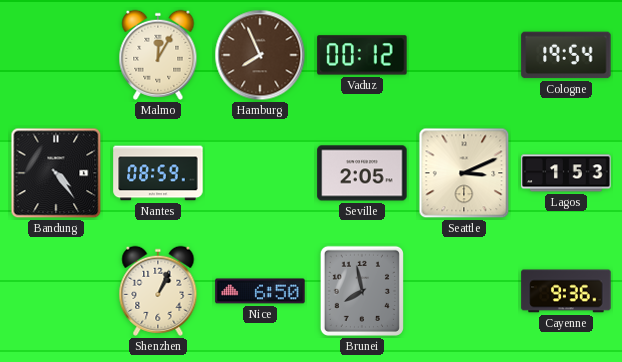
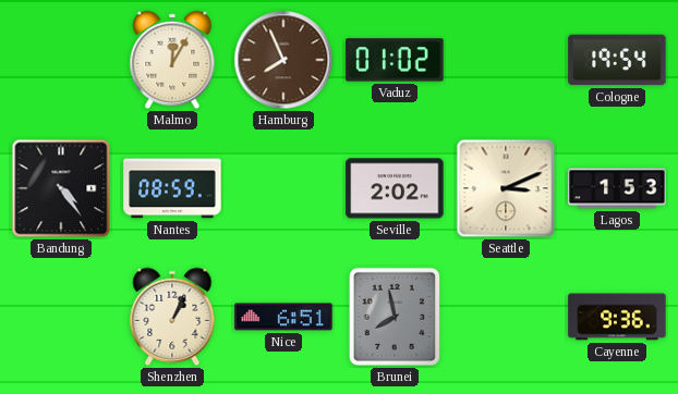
Vaduz: 00:12 -> 01:02 (395, 60)
Seville: 2:05 -> 2:02 (395, 188)
Nice: 6:50 -> 6:51 (283, 317)
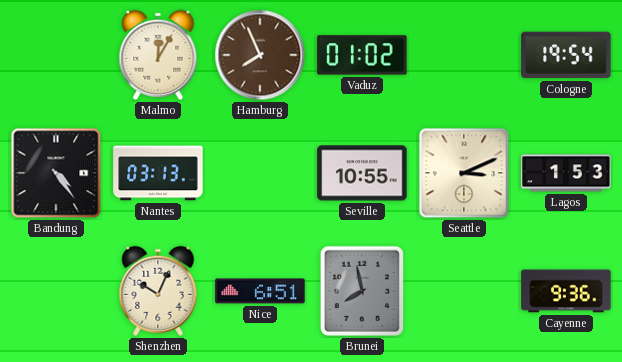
Nantes: 08:59 -> 03:13 (158, 173)
Seville: 2:02 -> 10:55 (362, 173)
Shenzhen: 1:04 -> 10:04 (158, 291)
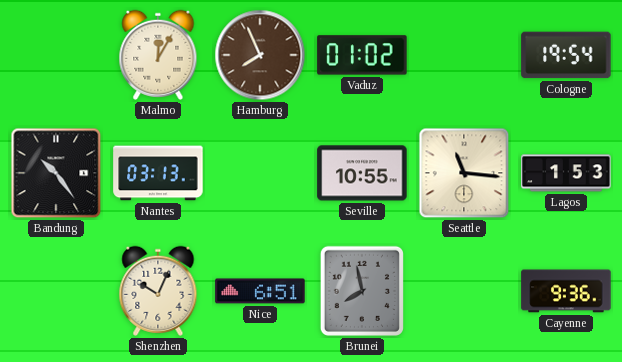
Bandung: 4:24 -> 10:24 (56, 173)
Seattle: 3:11 -> 11:16 (464, 173)
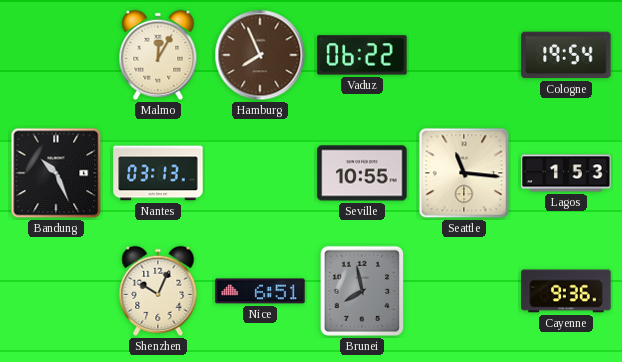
Vaduz: 01:02 -> 06:22 (362, 55)
Bandung: 10:24 -> 10:26 (56, 173)
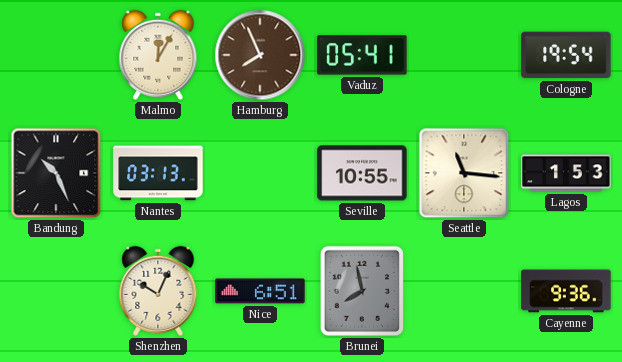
Vaduz: 06:22 -> 05:41 (362, 55)
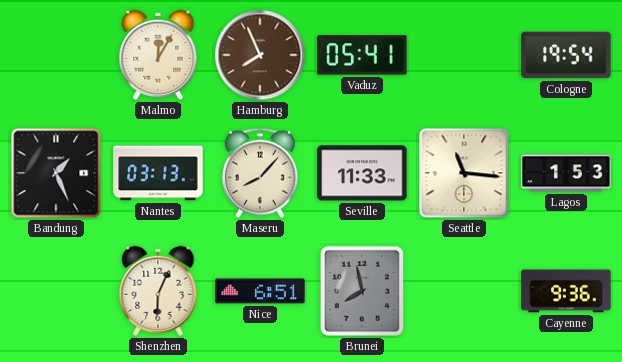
Bandung: 10:26 -> 1:26 (56, 173)
Maseru: none -> 8:07 (260, 173)
Seville: 10:55 -> 11:33 (362, 173)
Shenzhen: 10:04 -> 6:04 (158, 291)
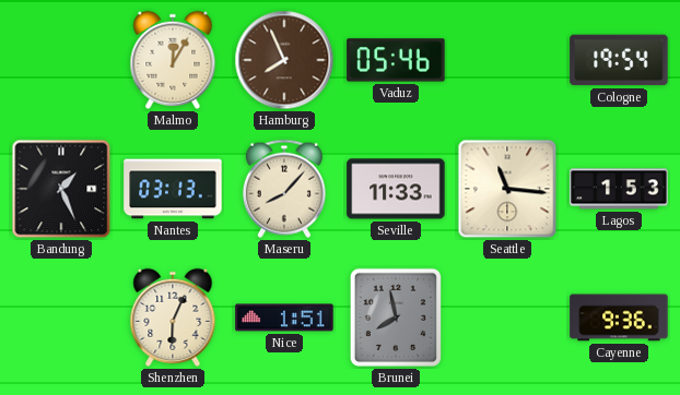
Vaduz: 05:41 -> 05:46 (396, 60)
Nice: 6:51 -> 1:51 (284, 318)
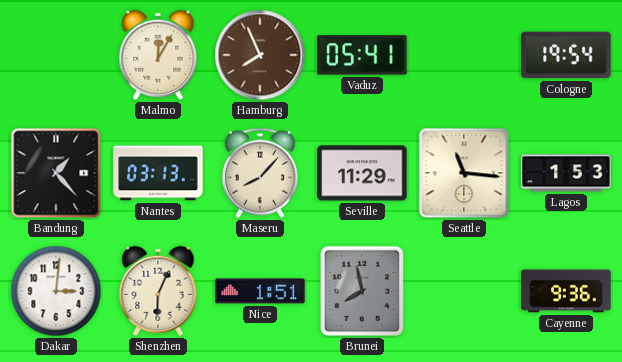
Vaduz: 05:46 -> 05:41 (362, 55)
Bandung: 1:26 -> 1:23 (56, 173)
Seville: 11:33 -> 11:29 (362, 173)
Dakar: none -> 3:01 (56, 291)
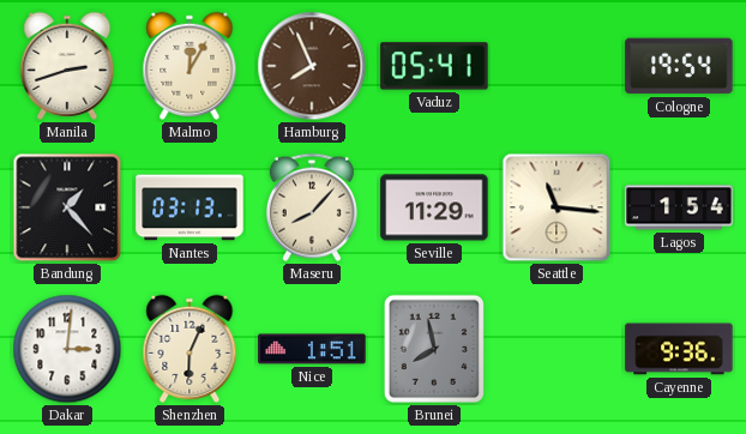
Manila: none -> 2:42 (67, 66)
Lagos: 1:53 -> 1:54 (679, 207)
